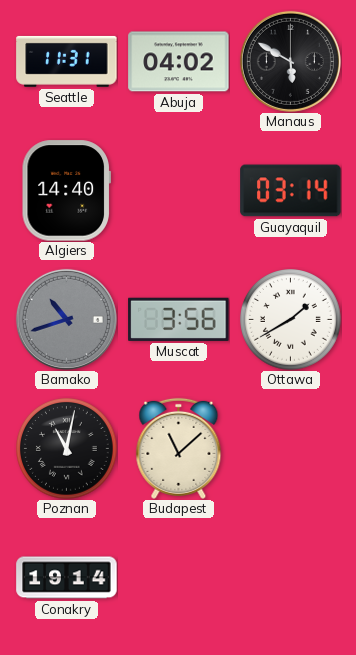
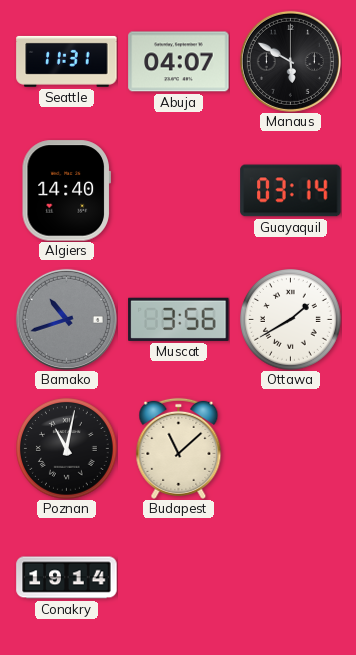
Abuja: 04:02 -> 04:07 (179, 62)
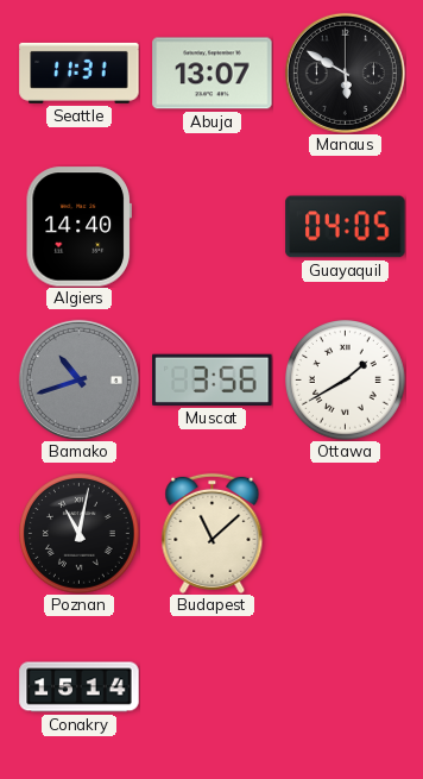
Abuja: 04:07 -> 13:07 (213, 74)
Guayaquil: 03:14 -> 04:05 (346, 227)
Conakry: 19:14 -> 15:14 (80, 687)
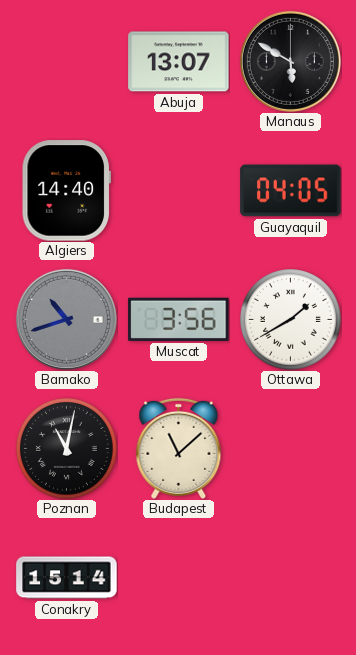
Seattle: 11:31 -> none (80, 73)
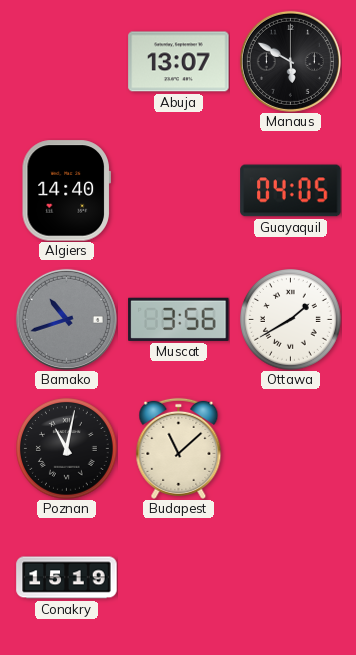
Conakry: 15:14 -> 15:19 (67, 578)
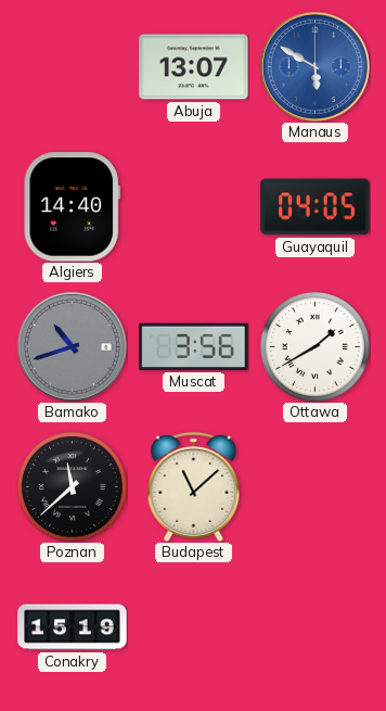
Manaus dial: black -> blue (314, 66)
Poznan: 11:02 -> 11:38 (73, 487)
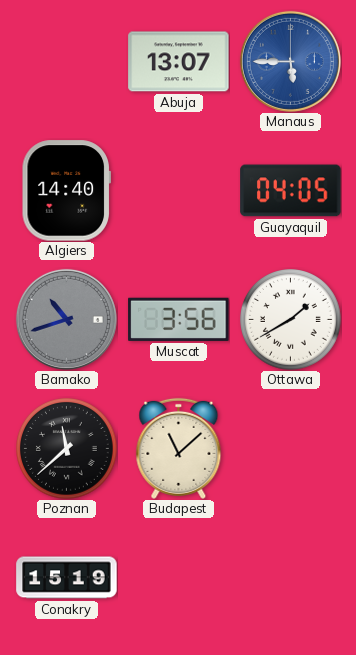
Manaus: 5:50 -> 5:45 (290, 61)
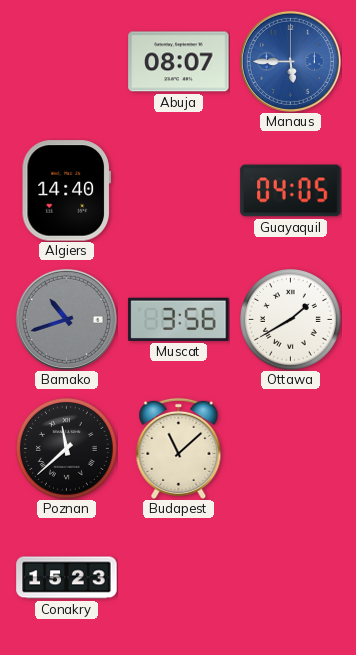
Abuja: 13:07 -> 08:07 (179, 62)
Conakry: 15:19 -> 15:23 (67, 578)
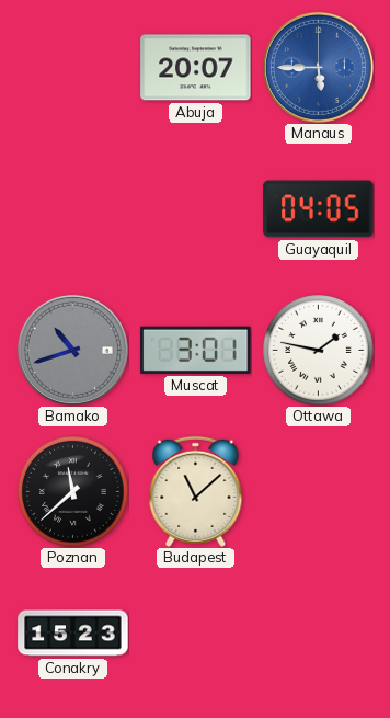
Abuja: 08:07 -> 20:07 (196, 68)
Algiers: 14:40 -> none (66, 191)
Muscat: 3:56 -> 3:01 (196, 350)
Ottawa: 1:40 -> 1:47 (319, 351)
